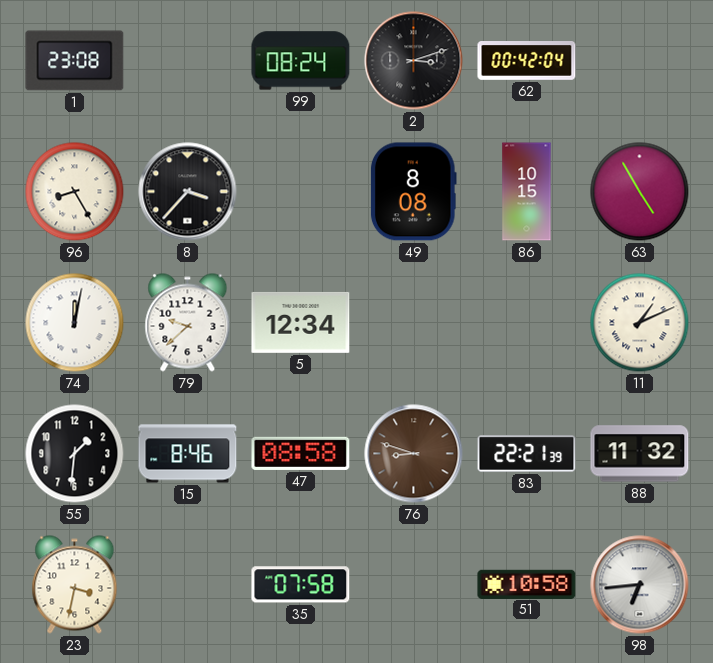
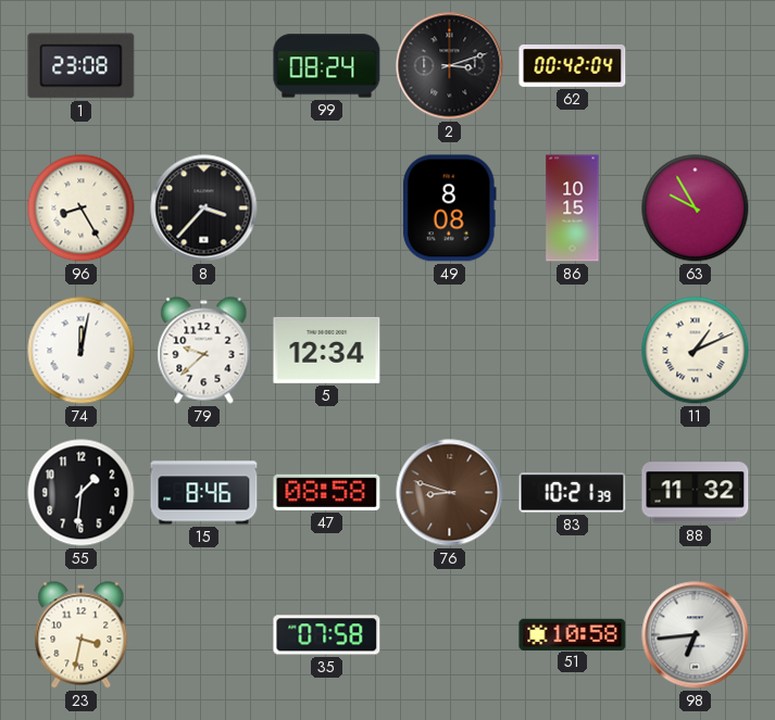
63: 4:55 -> 9:55 (696, 209)
83: 22:21 -> 10:21 (573, 493)
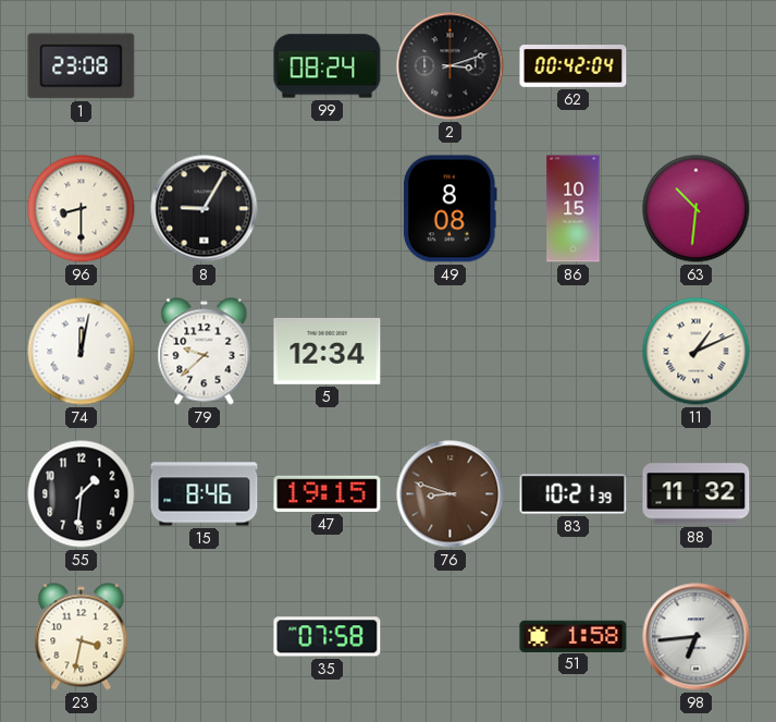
96: 8:25 -> 8:30 (82, 209)
8: 3:37 -> 9:05 (205, 209)
63: 9:55 -> 10:31 (697, 209)
47: 08:58 -> 19:15 (328, 493)
51: 10:58 -> 1:58 (574, 636)
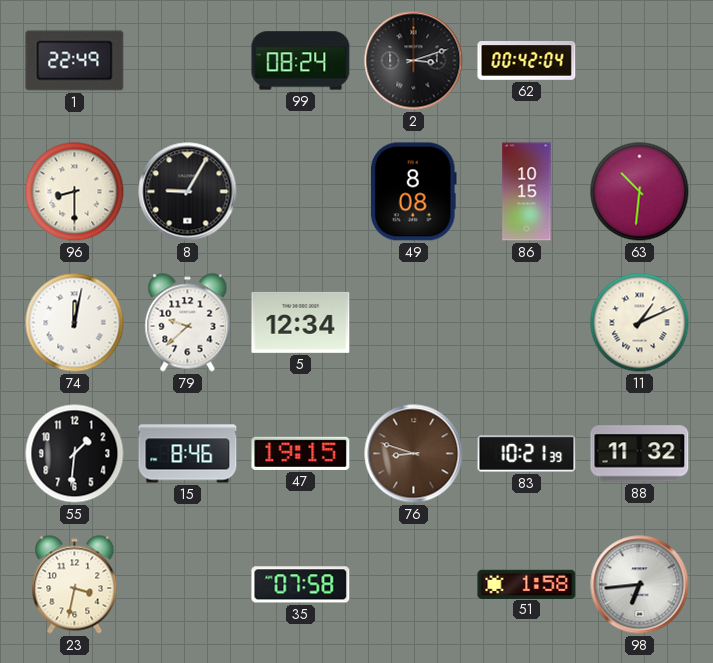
1: 23:08 -> 22:49 (75, 61)
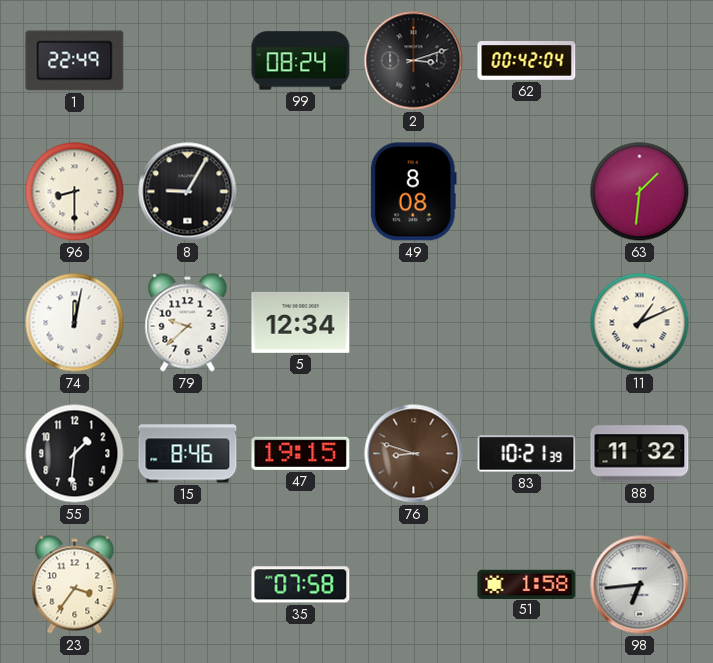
86: 10:15 -> none (527, 192)
63: 10:31 -> 1:31 (640, 192)
23: 3:32 -> 3:36 (75, 585)
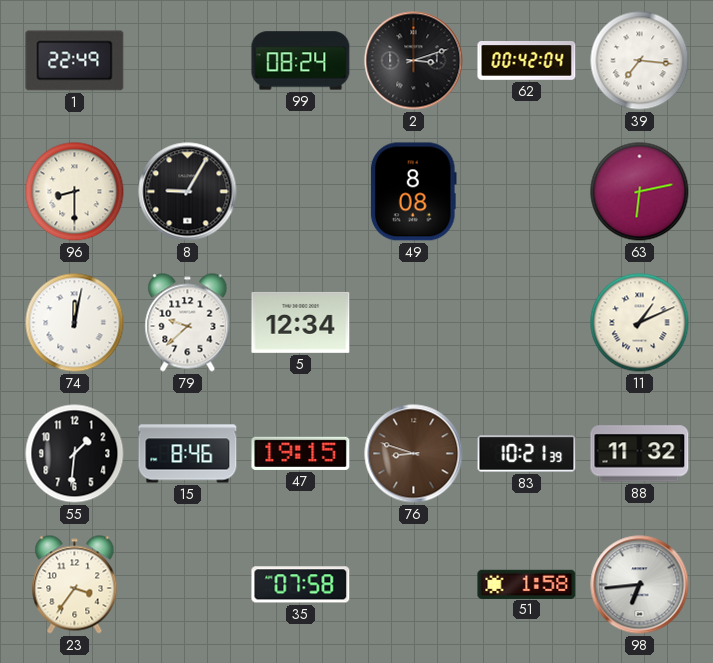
39: none -> 7:16 (640, 61)
63: 1:31 -> 6:13 (640, 192)
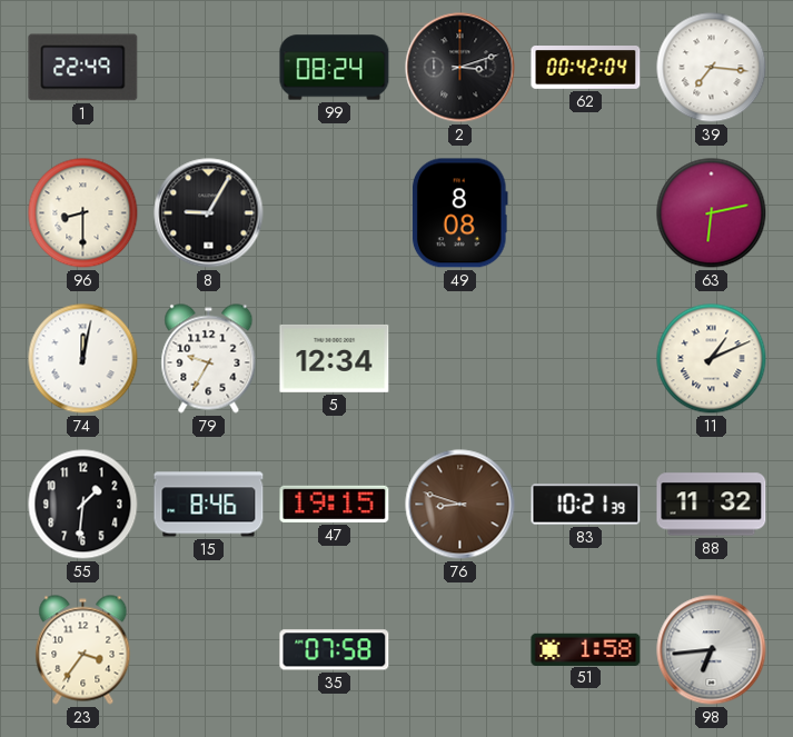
79: 9:38 -> 9:35 (209, 359)
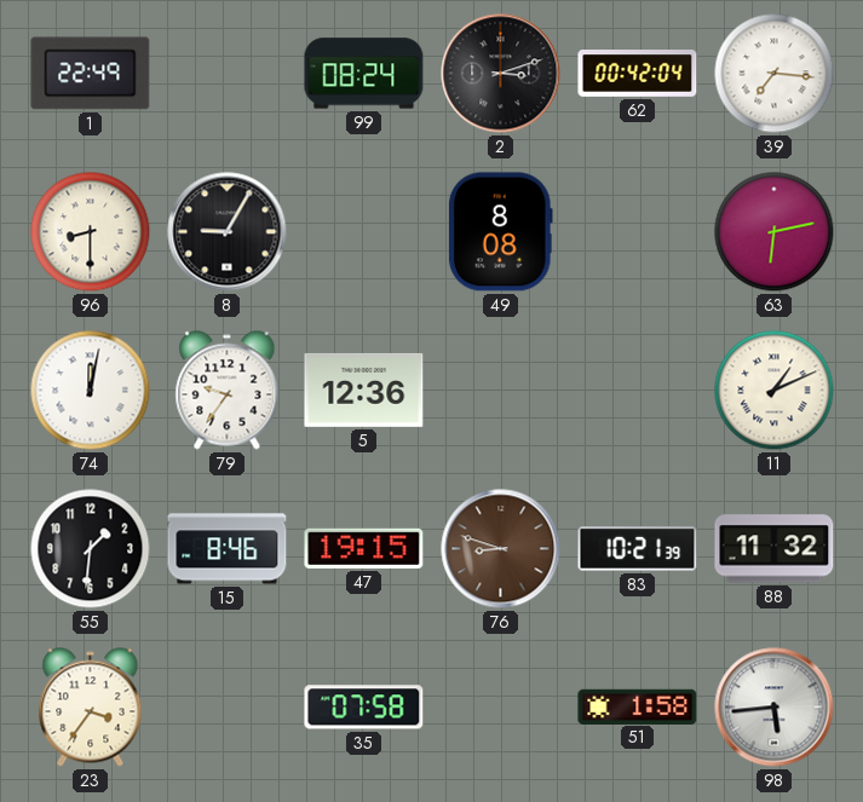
79: 9:35 -> 9:36 (228, 391)
5: 12:34 -> 12:36 (364, 390)
98: 6:44 -> 5:44 (775, 708)
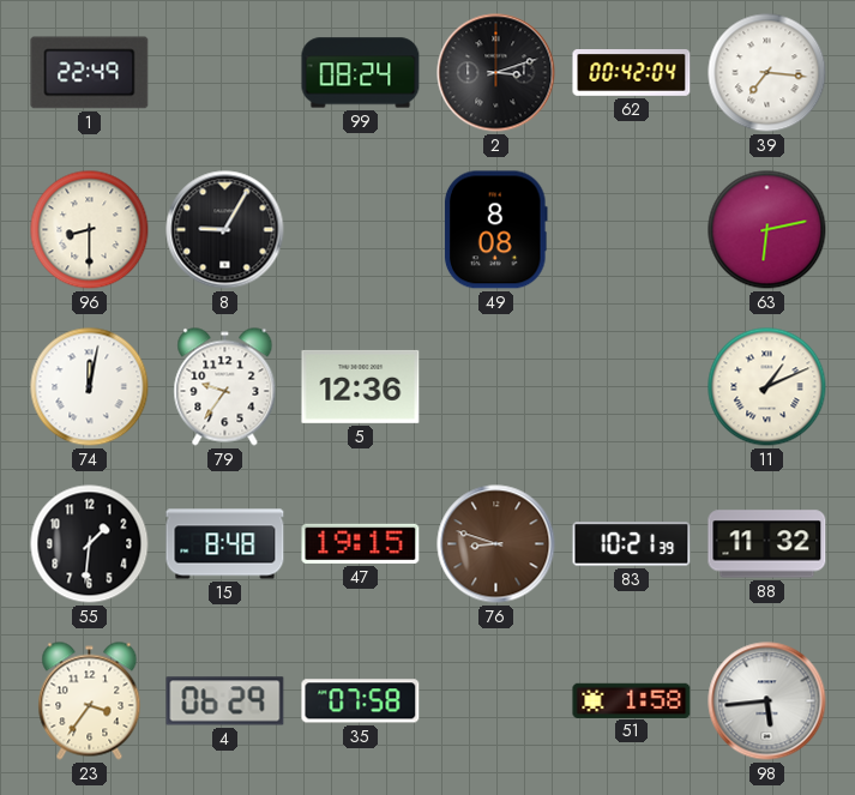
15: 8:46 -> 8:48 (225, 544)
4: none -> 06:29 (225, 701)
